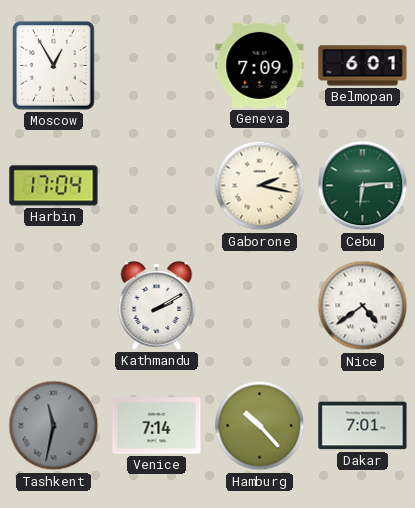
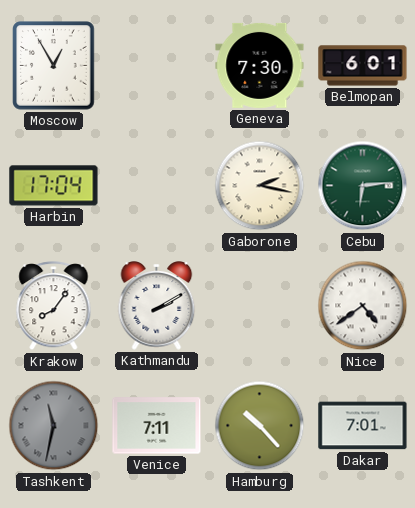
Geneva: 7:09 -> 7:30 (260, 65)
Krakow: none -> 8:06 (54, 306)
Venice: 7:14 -> 7:11 (157, 426)
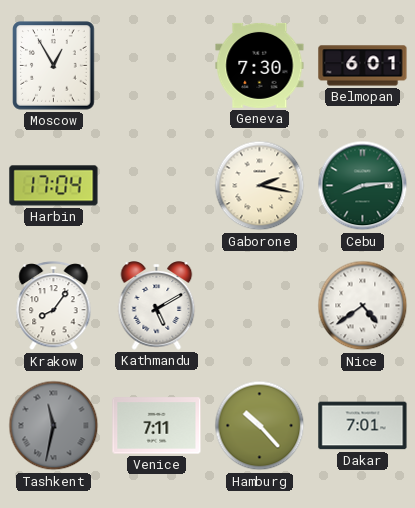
Cebu: 6:14 -> 8:14 (363, 186)
Kathmandu: 2:10 -> 5:10 (157, 306)
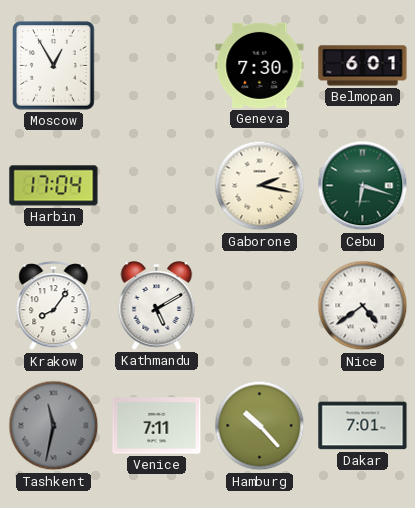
Cebu: 8:14 -> 6:18 (363, 186)
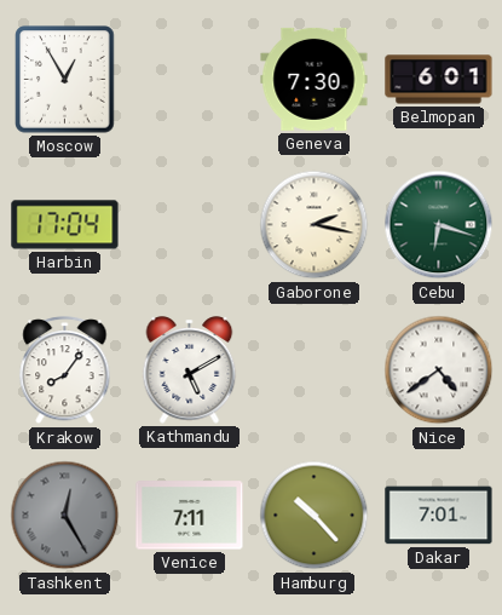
Tashkent: 11:32 -> 12:25 (65, 516)
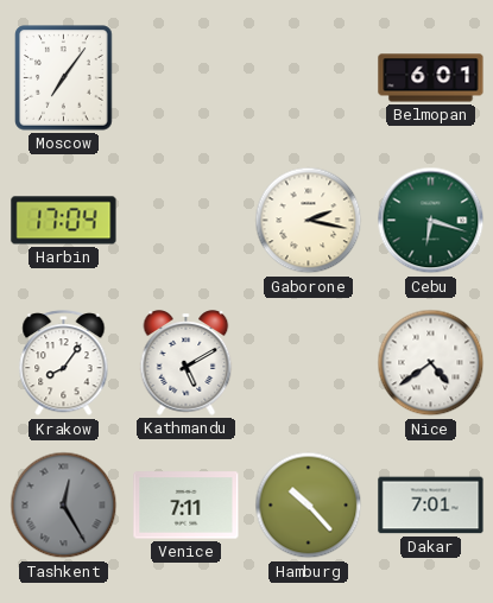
Moscow: 12:55 -> 7:06 (64, 78)
Geneva: 7:30 -> none (315, 79)
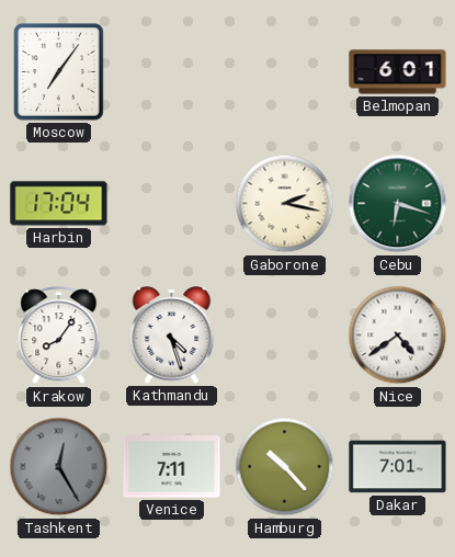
Kathmandu: 5:10 -> 4:27 (172, 336)
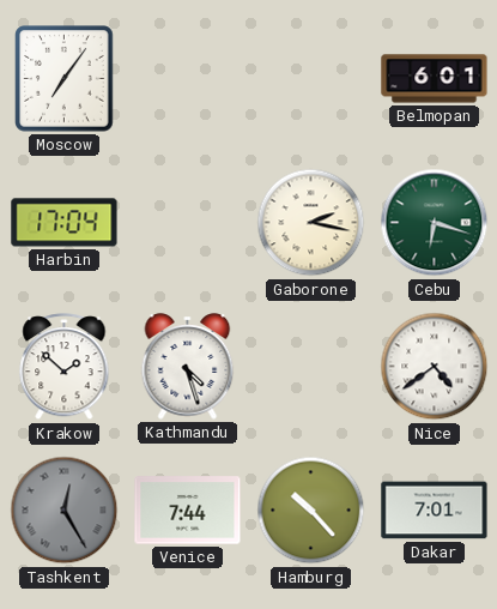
Krakow: 8:06 -> 1:52 (65, 367)
Venice: 7:11 -> 7:44 (188, 511)
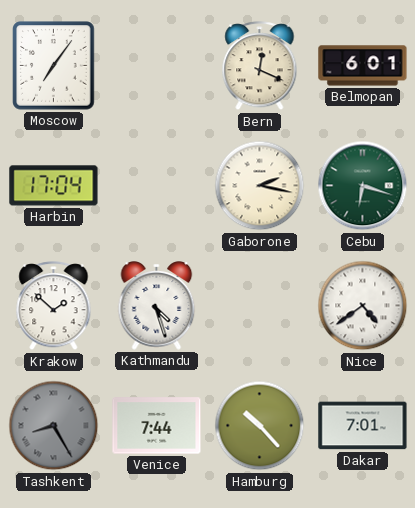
Bern: none -> 12:19 (260, 66)
Tashkent: 12:25 -> 8:25 (54, 426)
